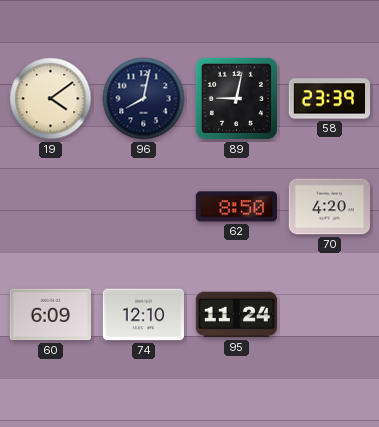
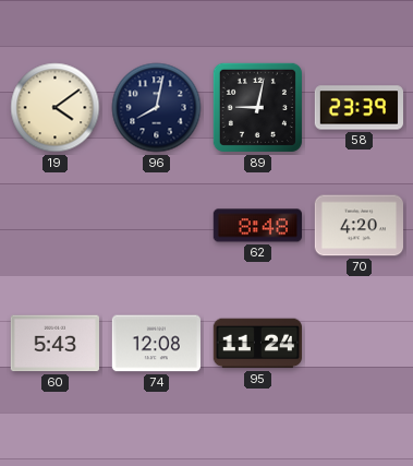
62: 8:50 -> 8:48 (257, 226)
60: 6:09 -> 5:43 (54, 344)
74: 12:10 -> 12:08 (156, 344)
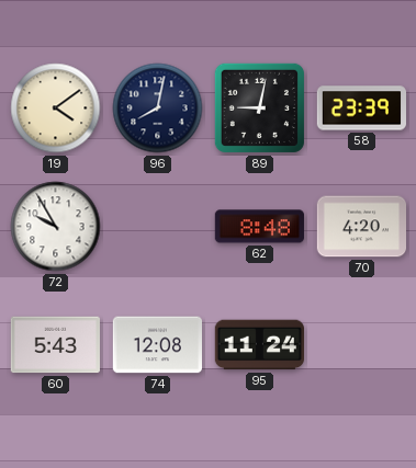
72: none -> 9:55 (56, 227)
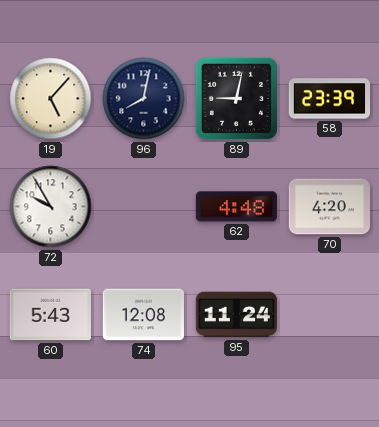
19: 4:09 -> 5:07 (51, 99)
62: 8:48 -> 4:48 (236, 207)
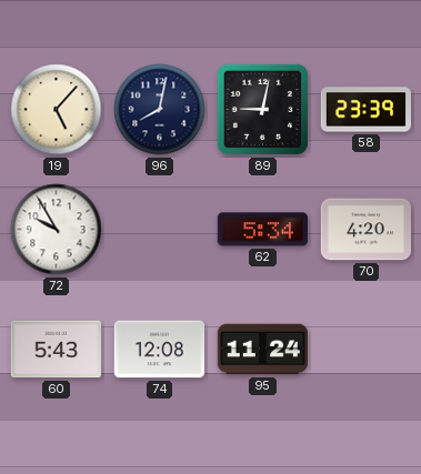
62: 4:48 -> 5:34 (262, 230)
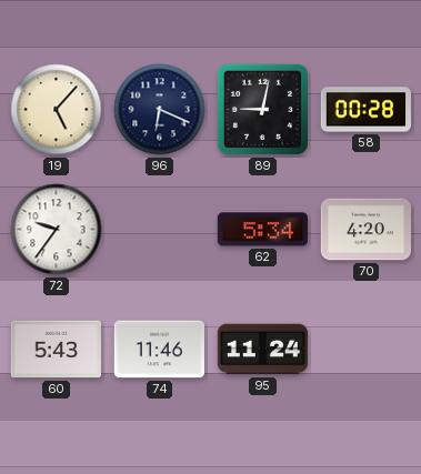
96: 8:02 -> 6:19 (160, 110)
58: 23:39 -> 00:28 (365, 110)
72: 9:55 -> 9:36 (57, 230)
74: 12:08 -> 11:46 (159, 350)
